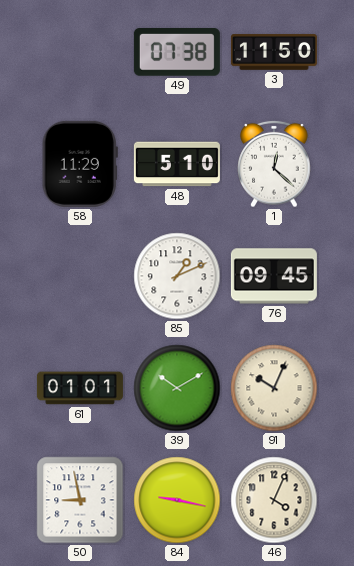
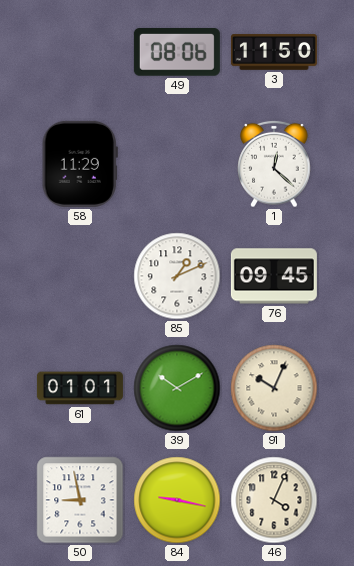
49: 07:38 -> 08:06 (177, 53)
48: 5:10 -> none (177, 164)
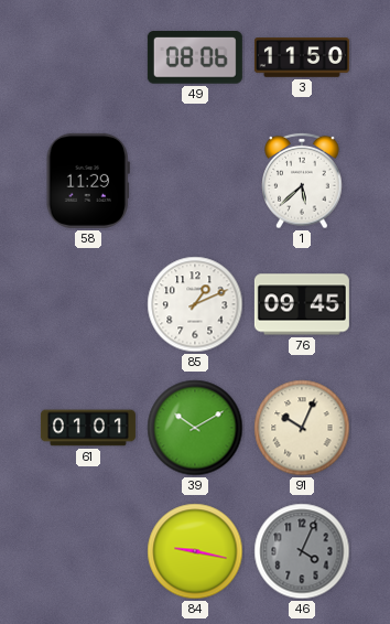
1: 12:22 -> 5:38 (302, 181)
50: 8:58 -> none (80, 500)
46 dial: cream -> grey (302, 551)
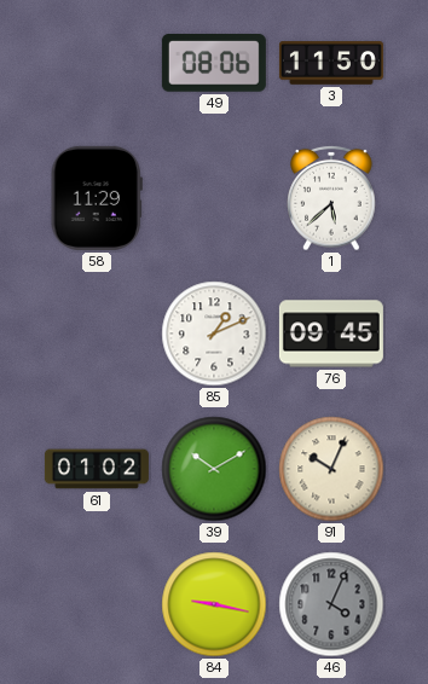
61: 01:01 -> 01:02 (97, 469)
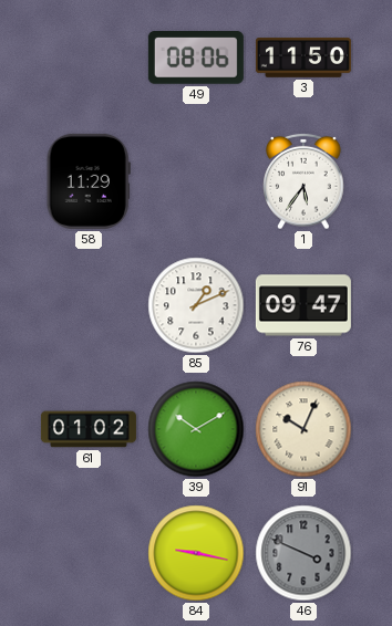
1: 5:38 -> 5:36 (303, 181)
76: 09:45 -> 09:47 (303, 305)
46: 4:04 -> 3:49 (303, 553)
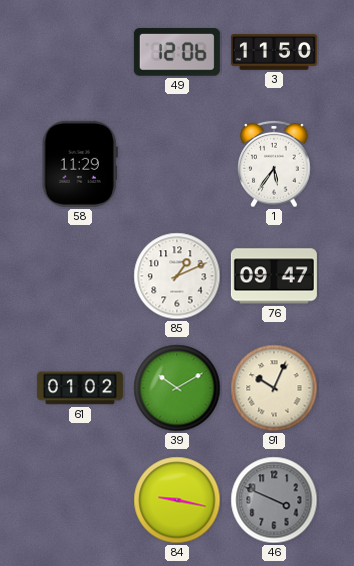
49: 08:06 -> 12:06 (177, 53)
